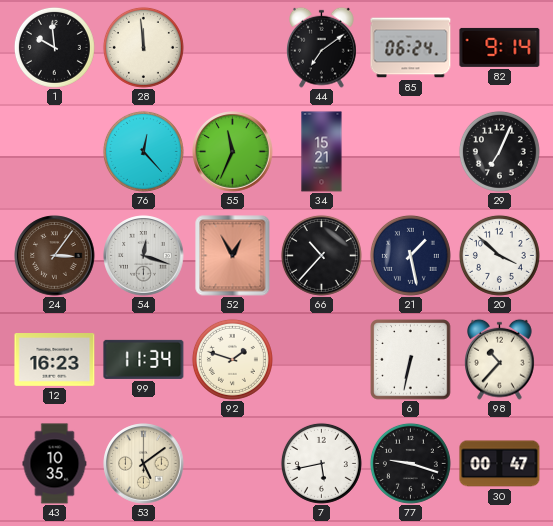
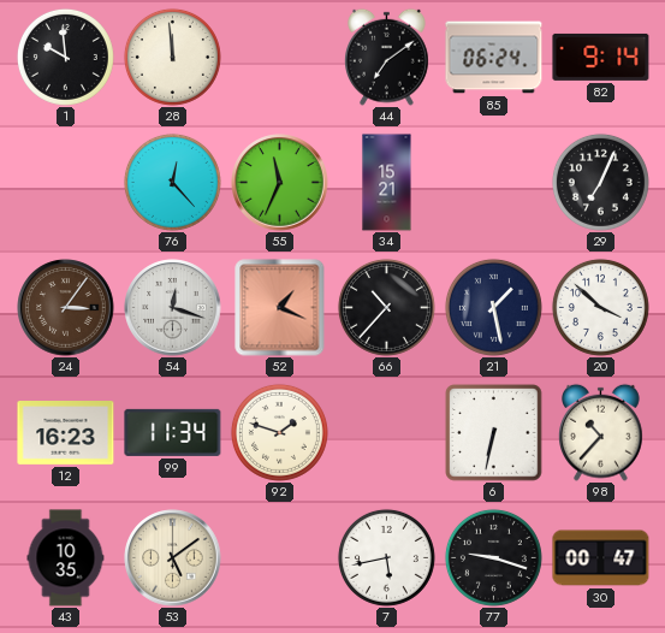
52: 12:55 -> 1:19 (280, 308)
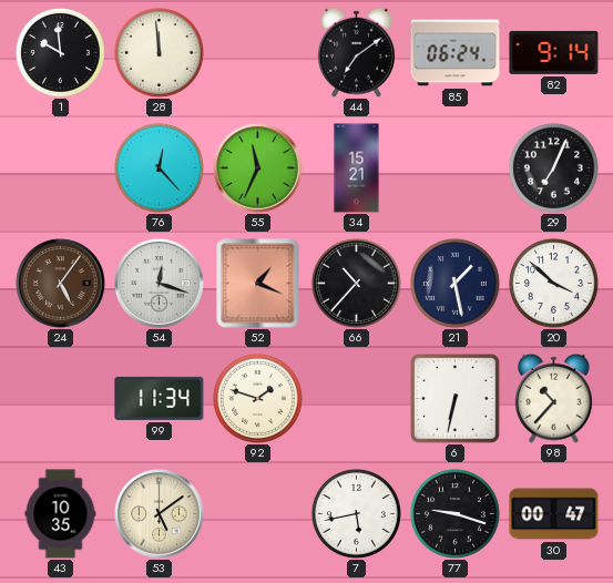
24: 3:06 -> 5:06 (61, 284)
12: 16:23 -> none (66, 433)
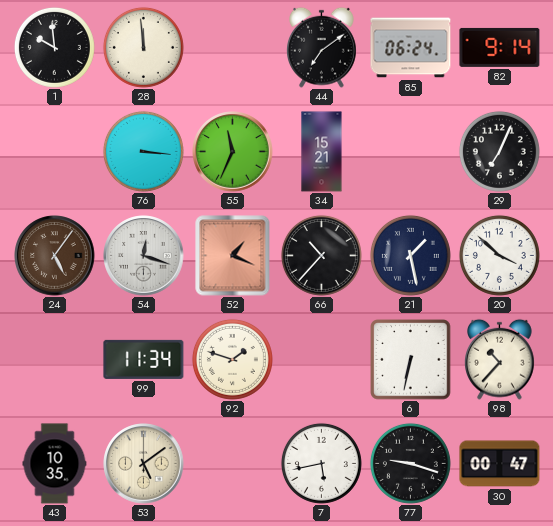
76: 12:23 -> 3:16 (143, 151)
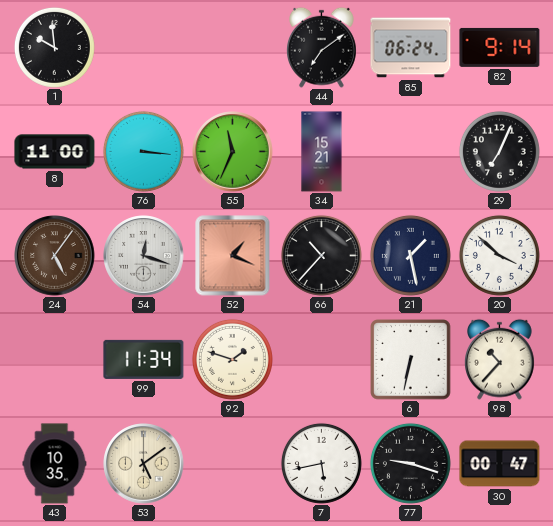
28: 11:59 -> none (143, 47)
8: none -> 11:00 (55, 152)
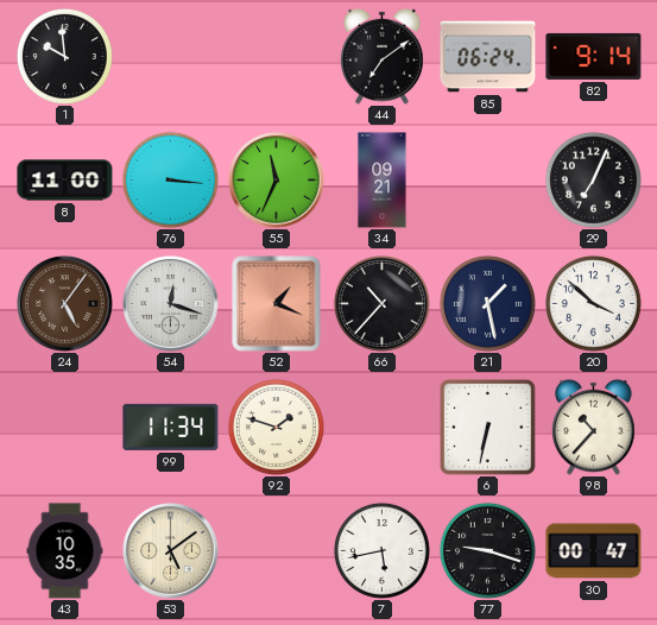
34: 15:21 -> 09:21 (383, 181)
